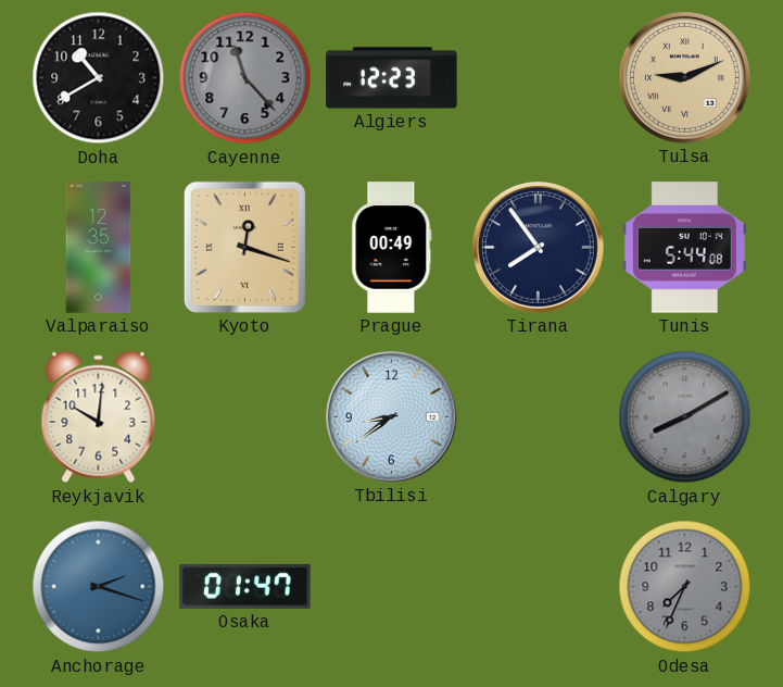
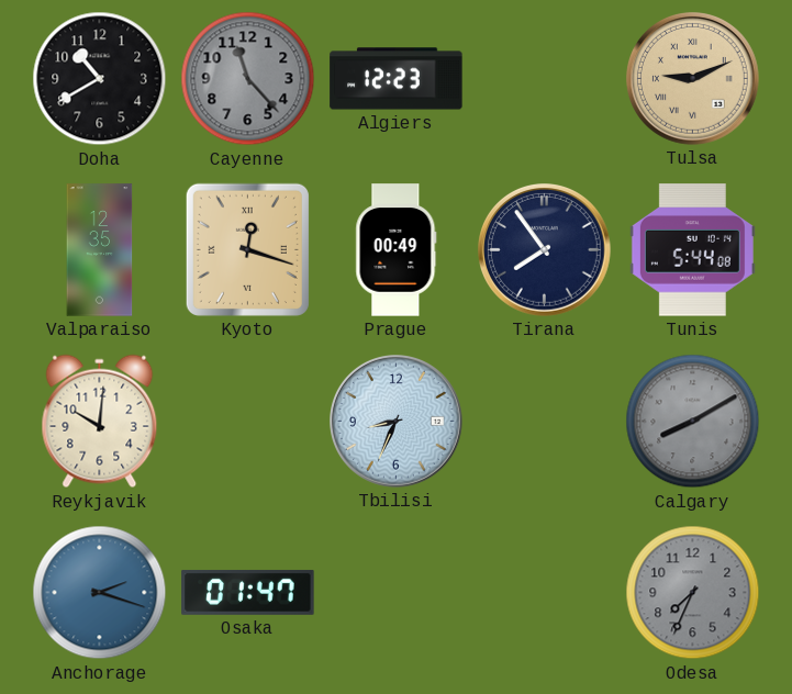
Tbilisi: 8:39 -> 8:34 (397, 422)
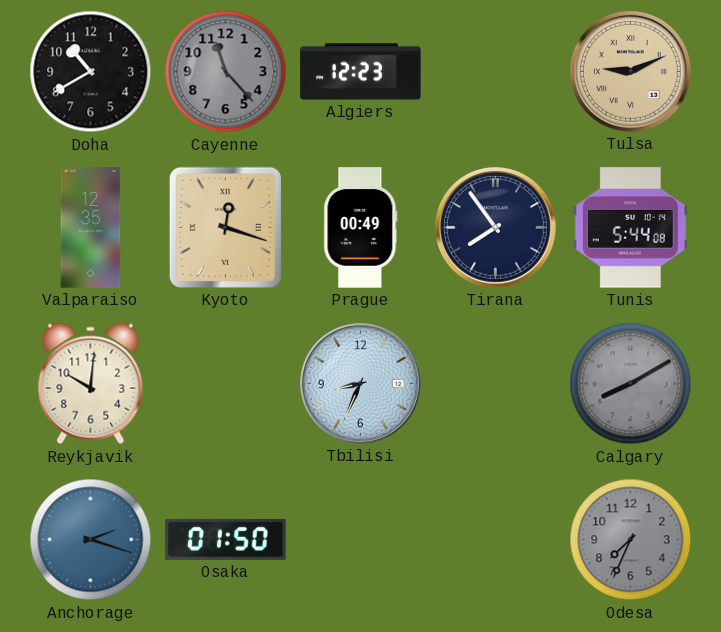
Osaka: 01:47 -> 01:50 (226, 539)
